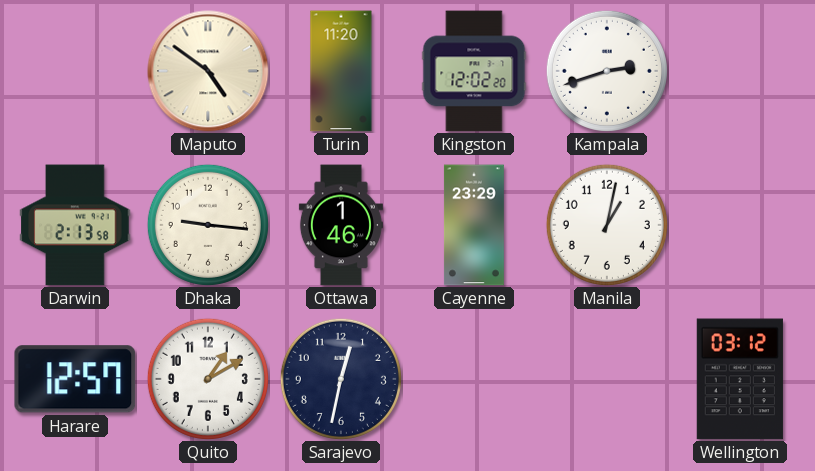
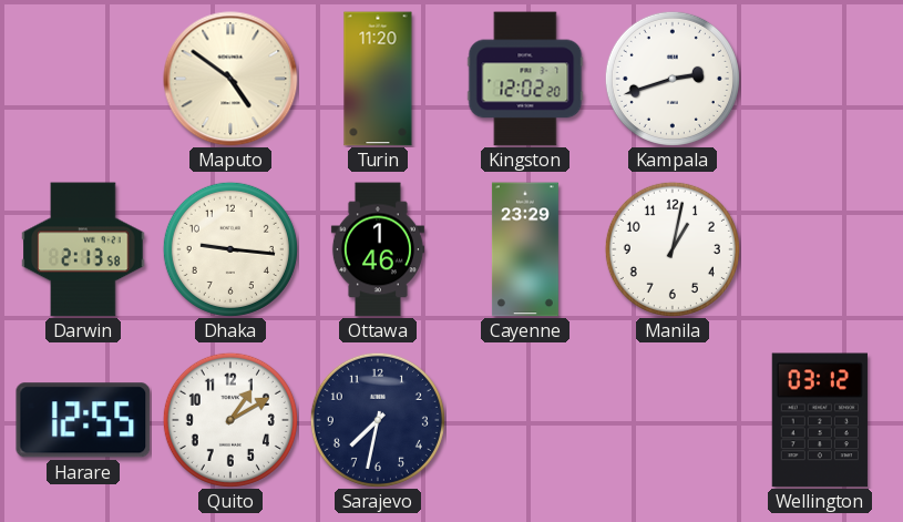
Harare: 12:57 -> 12:55 (83, 420)
Sarajevo: 12:32 -> 7:32 (378, 420)
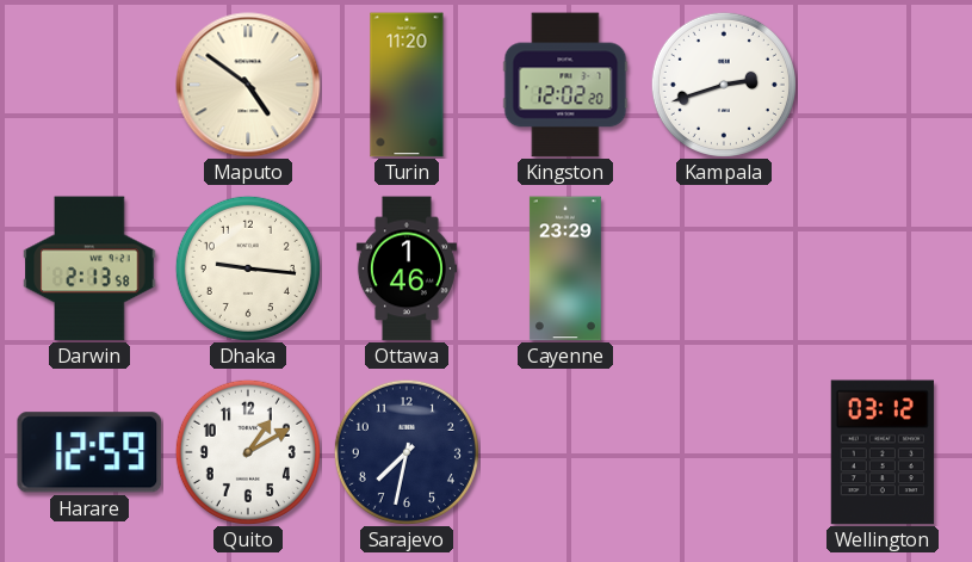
Manila: 1:02 -> none (673, 249)
Harare: 12:55 -> 12:59 (89, 452)
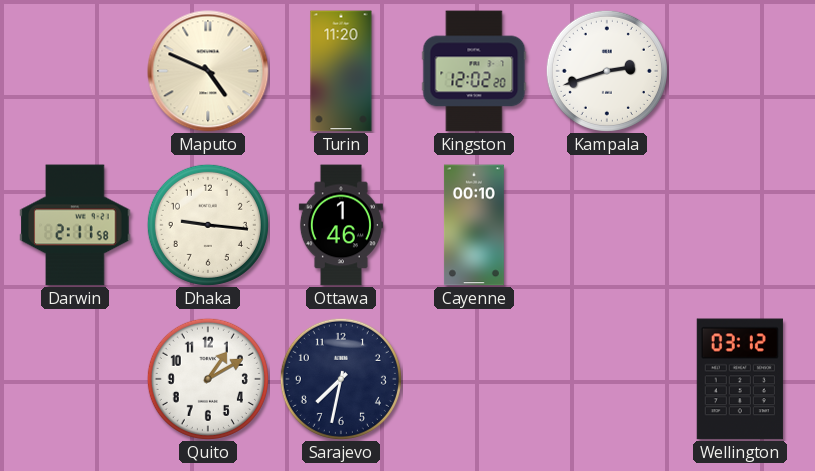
Maputo: 4:51 -> 4:49 (208, 71)
Darwin: 2:13 -> 2:11 (75, 225)
Cayenne: 23:29 -> 00:10 (474, 225)
Harare: 12:59 -> none (89, 452)
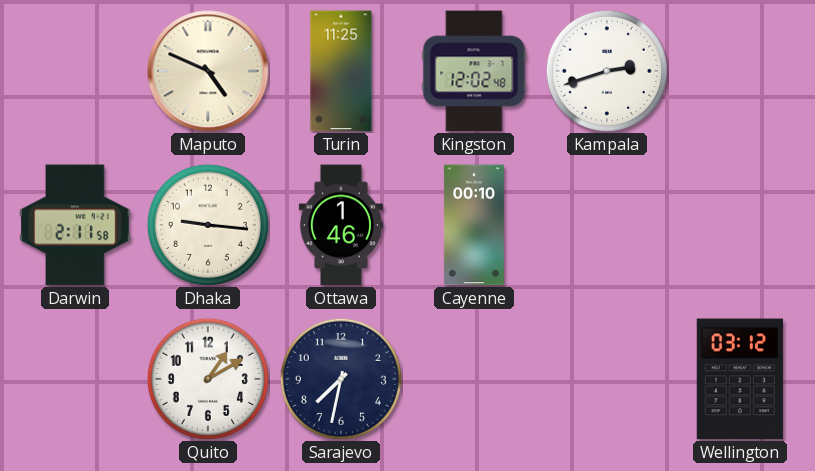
Turin: 11:20 -> 11:25 (341, 71)
Kingston: 12:02:20 -> 12:02:48 (474, 71)
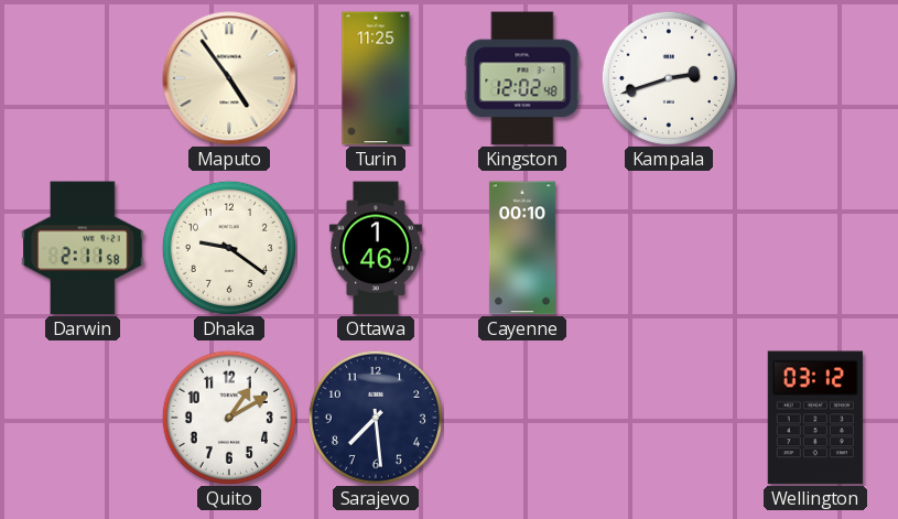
Maputo: 4:49 -> 4:54 (229, 78)
Dhaka: 9:16 -> 9:21 (229, 248)
Sarajevo: 7:32 -> 7:29 (376, 418)
